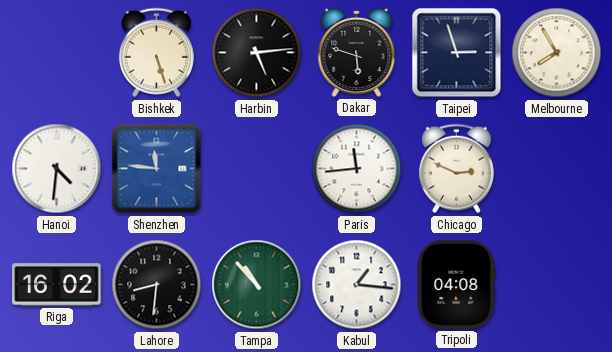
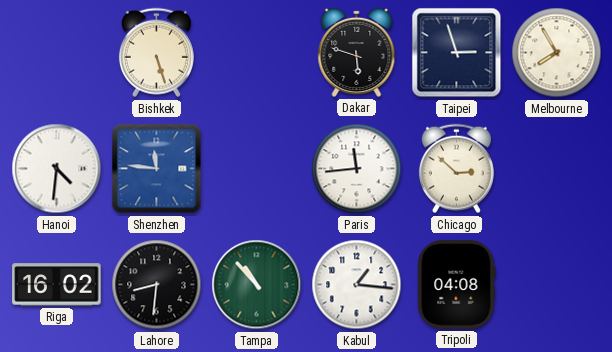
Harbin: 5:14 -> none (257, 53)
Chicago: 2:49 -> 2:52 (456, 169)
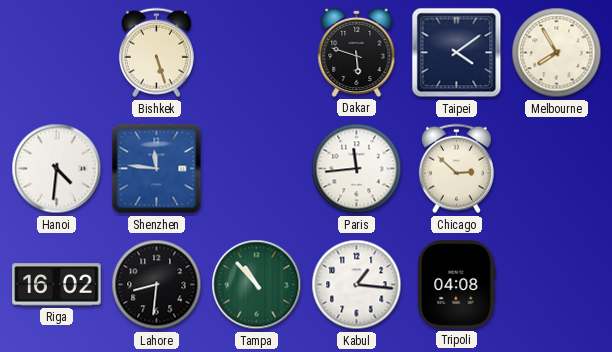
Taipei: 2:57 -> 4:09 (457, 53)
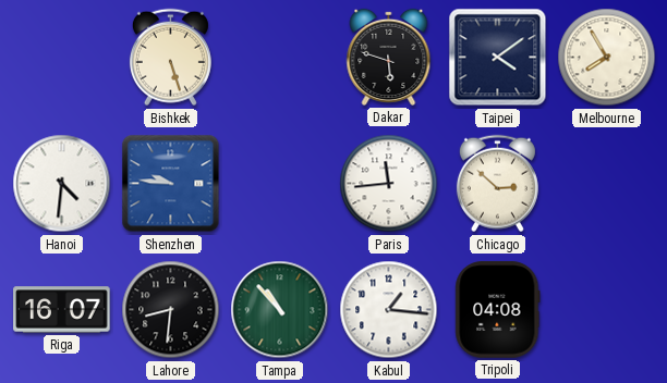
Shenzhen: 11:46 -> 9:46 (171, 184)
Riga: 16:02 -> 16:07 (62, 310)
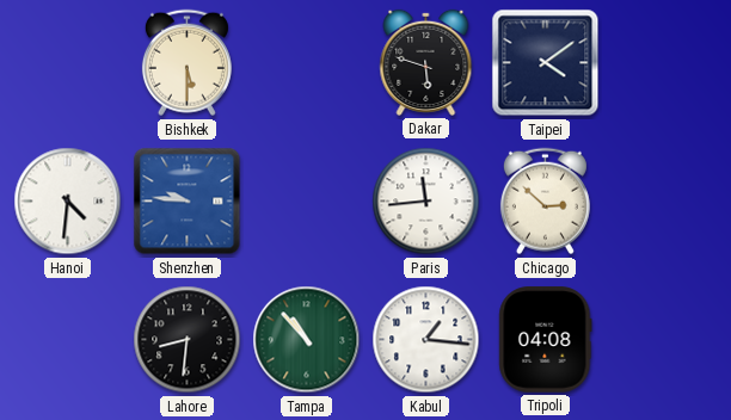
Bishkek: 5:27 -> 5:30 (186, 63)
Melbourne: 7:55 -> none (607, 58)
Riga: 16:07 -> none (62, 310)
